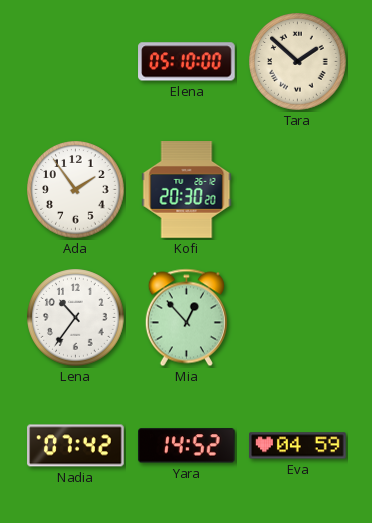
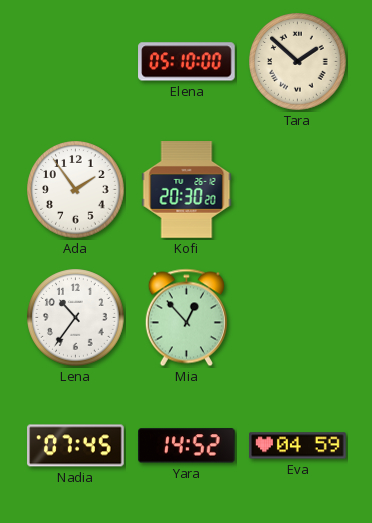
Nadia: 07:42 -> 07:45 (76, 446)
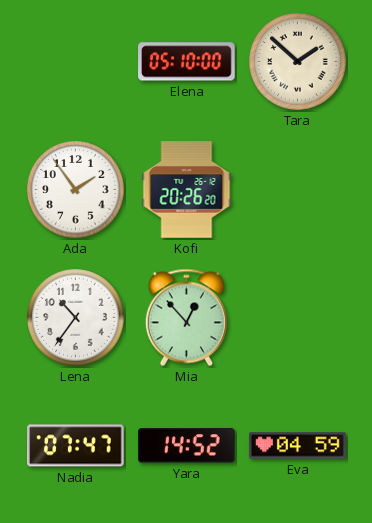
Kofi: 20:30 -> 20:26 (187, 190)
Nadia: 07:45 -> 07:47 (76, 446)
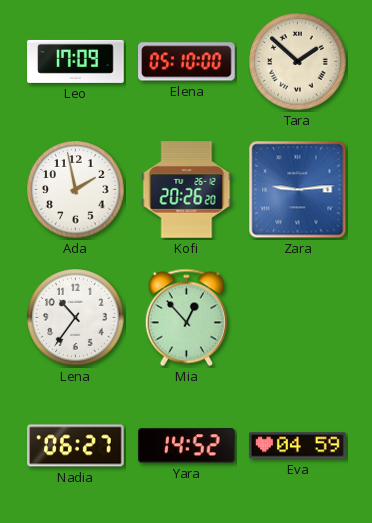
Leo: none -> 17:09 (76, 61)
Ada: 1:54 -> 1:58 (76, 190)
Zara: none -> 9:14 (298, 190)
Nadia: 07:47 -> 06:27 (76, 446)
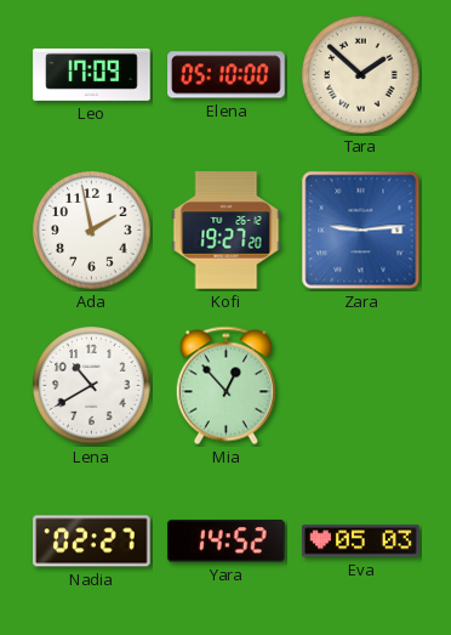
Kofi: 20:26 -> 19:27 (227, 231)
Lena: 10:36 -> 10:40 (92, 386)
Nadia: 06:27 -> 02:27 (92, 542)
Eva: 04:59 -> 05:03 (361, 542)
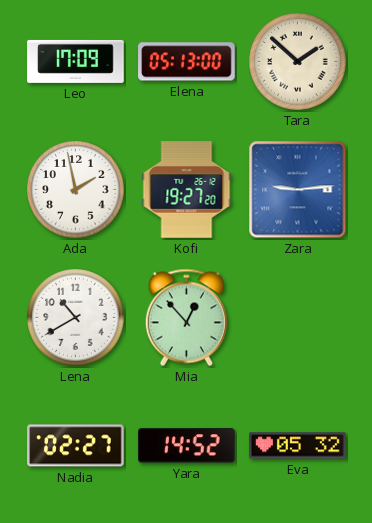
Elena: 05:10 -> 05:13 (187, 62)
Eva: 05:03 -> 05:32 (298, 446)
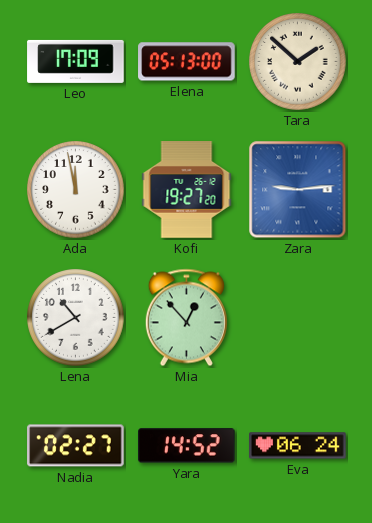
Ada: 1:58 -> 11:58 (76, 190)
Eva: 05:32 -> 06:24 (298, 446)
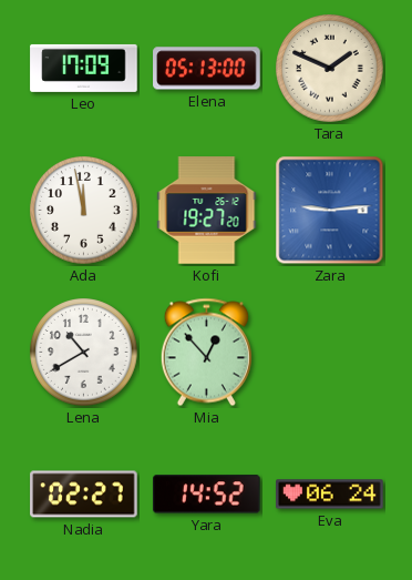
Tara: 1:52 -> 1:49 (330, 69)
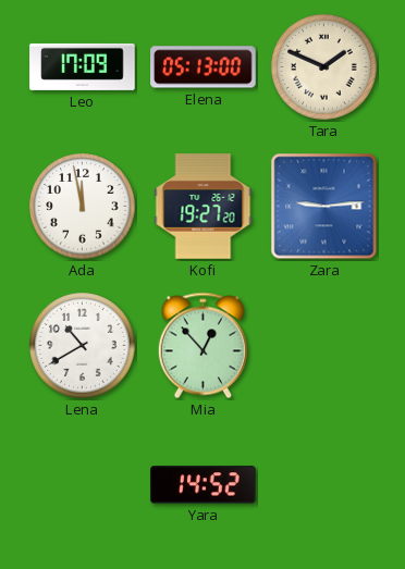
Nadia: 02:27 -> none (84, 495)
Eva: 06:24 -> none (330, 495)
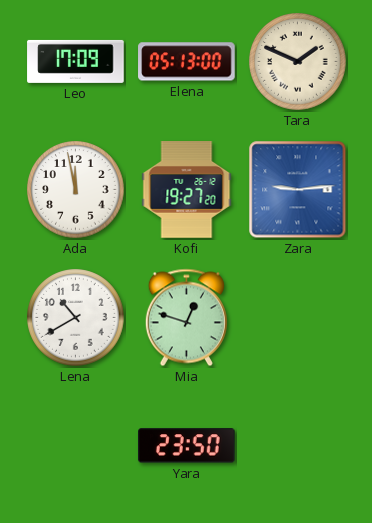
Mia: 12:53 -> 12:48 (186, 318)
Yara: 14:52 -> 23:50 (187, 446)
